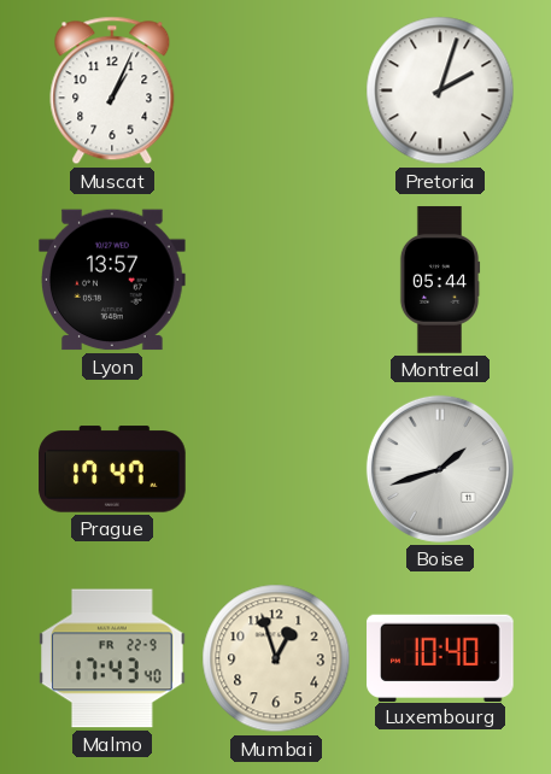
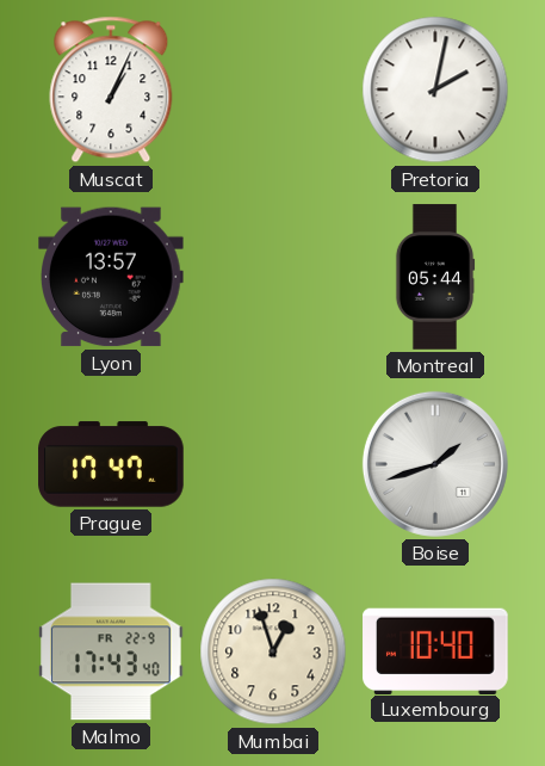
Pretoria: 2:03 -> 2:02 (435, 89)
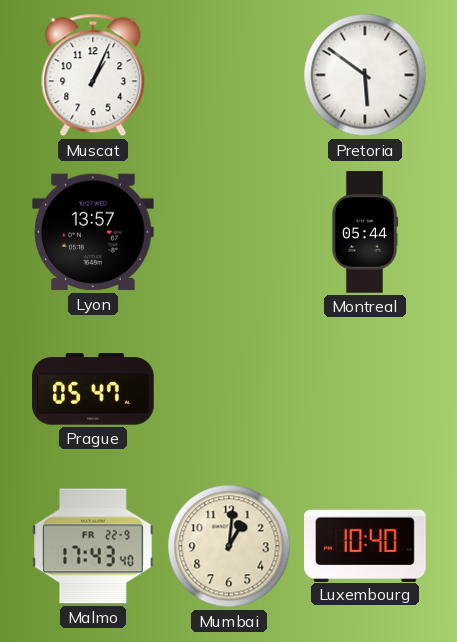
Pretoria: 2:02 -> 5:51 (365, 75)
Prague: 17:47 -> 05:47 (93, 389)
Boise: 1:42 -> none (435, 464)
Mumbai: 12:57 -> 1:01 (229, 546)
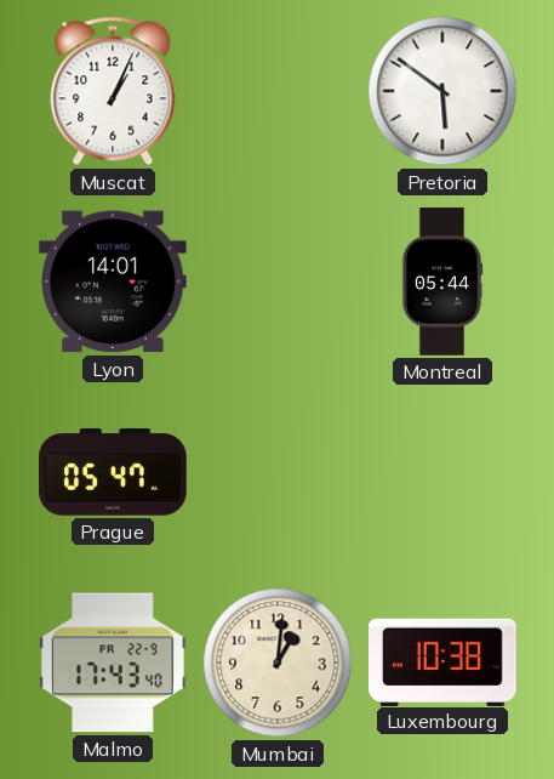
Lyon: 13:57 -> 14:01 (114, 282)
Luxembourg: 10:40 -> 10:38 (442, 661)
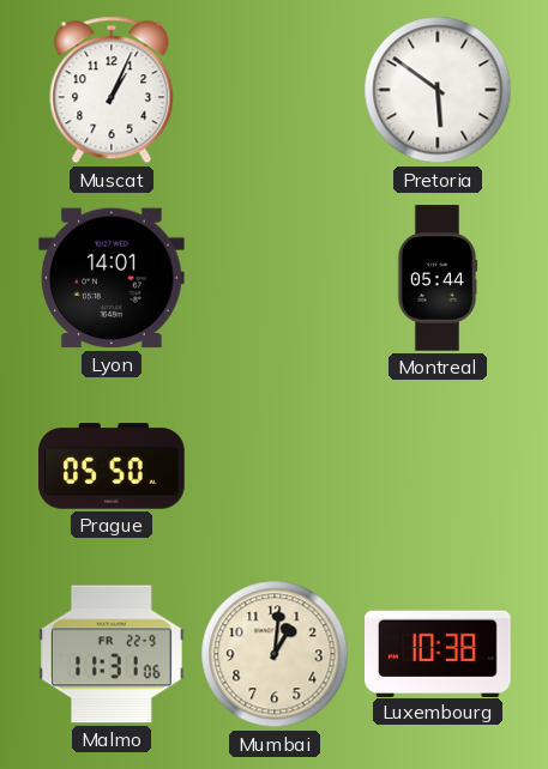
Prague: 05:47 -> 05:50 (112, 466)
Malmo: 17:43 -> 11:31 (112, 654)
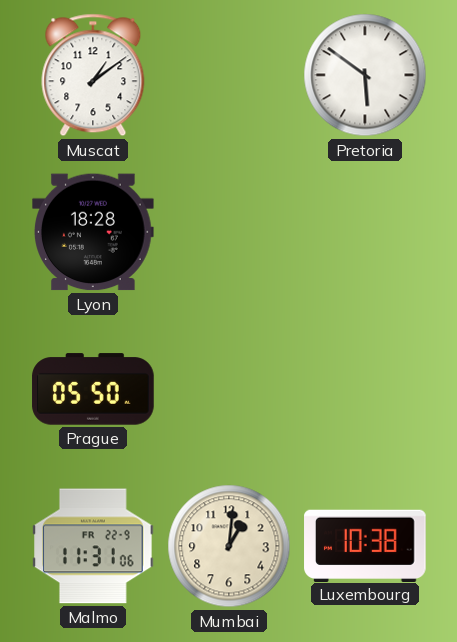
Muscat: 1:04 -> 1:09 (93, 75)
Lyon: 14:01 -> 18:28 (94, 232)
Montreal: 05:44 -> none (438, 278)
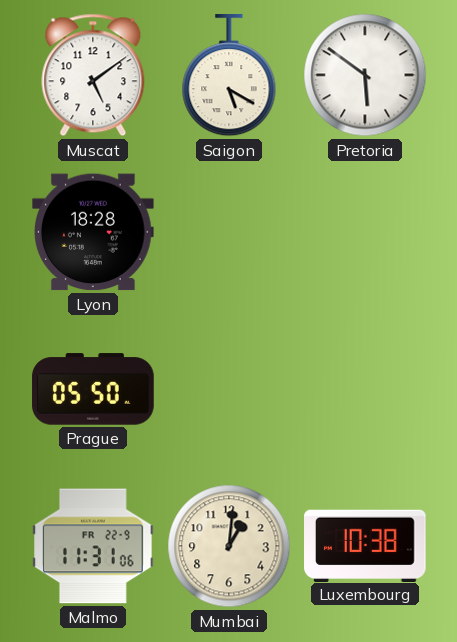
Muscat: 1:09 -> 5:09 (93, 75)
Saigon: none -> 5:20 (229, 76)
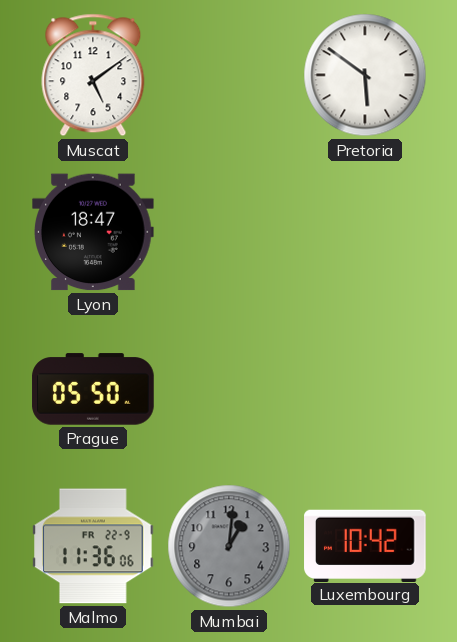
Saigon: 5:20 -> none (229, 76)
Lyon: 18:28 -> 18:47 (94, 232)
Malmo: 11:31 -> 11:36 (93, 546)
Mumbai dial: cream -> grey (229, 546)
Luxembourg: 10:38 -> 10:42 (365, 545)
